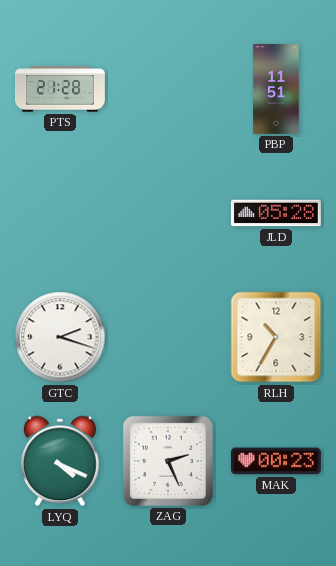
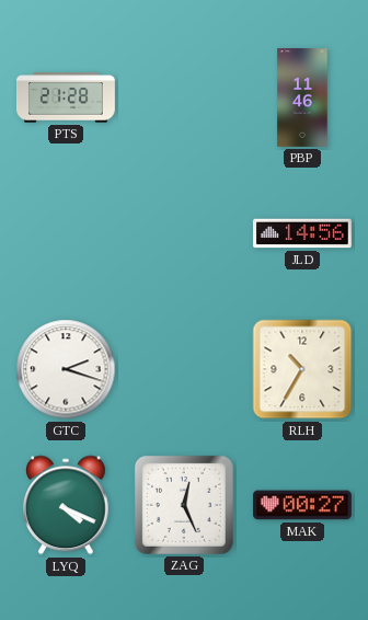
PBP: 11:51 -> 11:46 (302, 99)
JLD: 05:28 -> 14:56 (302, 233)
ZAG: 2:26 -> 12:26 (184, 505)
MAK: 00:23 -> 00:27 (302, 505)
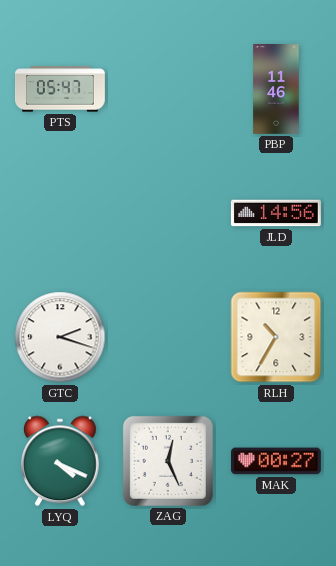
PTS: 21:28 -> 05:47 (61, 89)
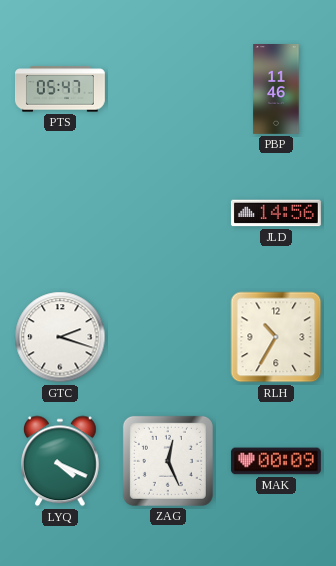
MAK: 00:27 -> 00:09 (276, 461)
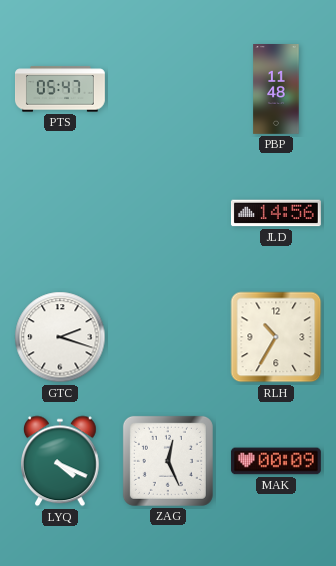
PBP: 11:46 -> 11:48 (276, 90)
